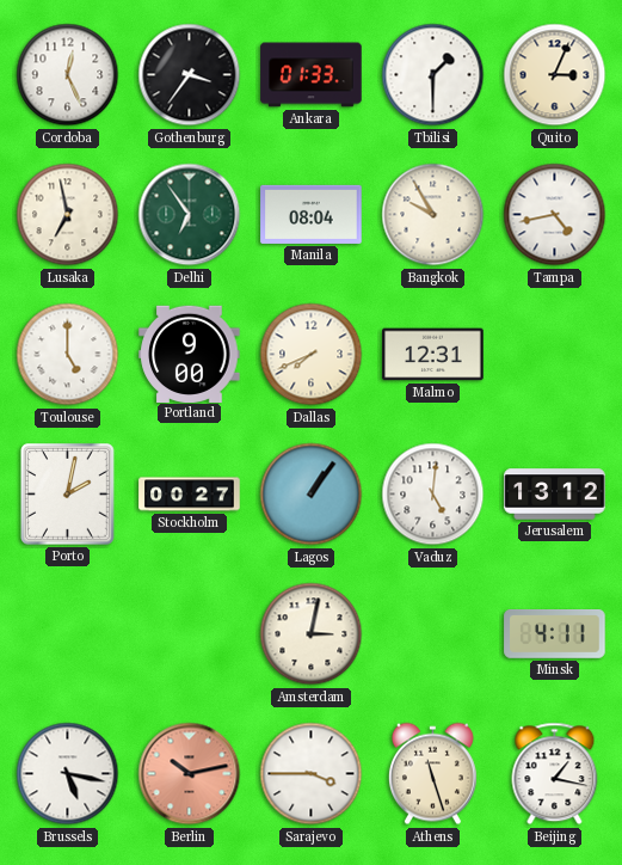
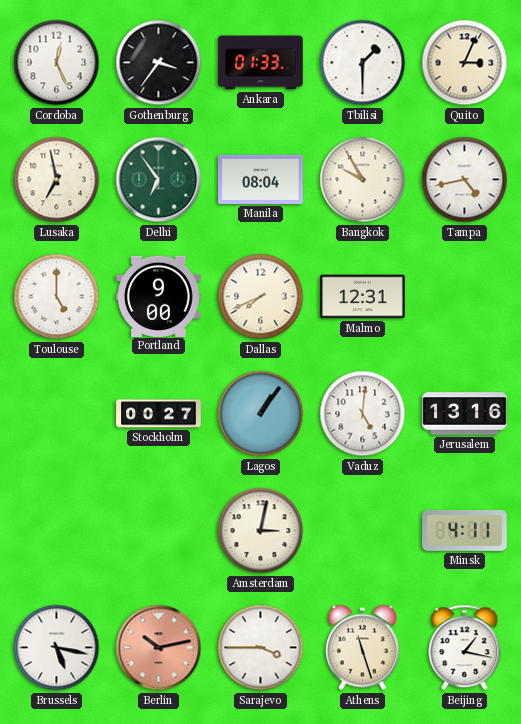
Porto: 2:02 -> none (68, 495)
Jerusalem: 13:12 -> 13:16 (465, 414)
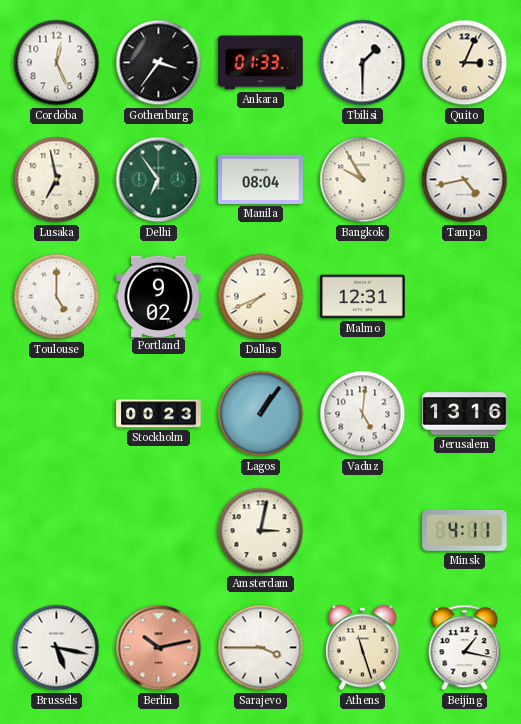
Portland: 9:00 -> 9:02 (159, 296)
Stockholm: 00:27 -> 00:23 (159, 414)
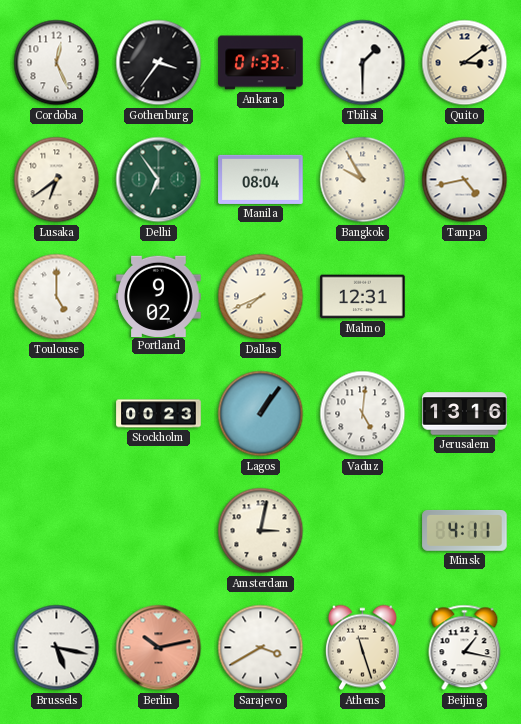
Quito: 3:04 -> 3:09 (465, 63)
Lusaka: 6:58 -> 6:39 (57, 180)
Sarajevo: 3:45 -> 3:40 (261, 648)
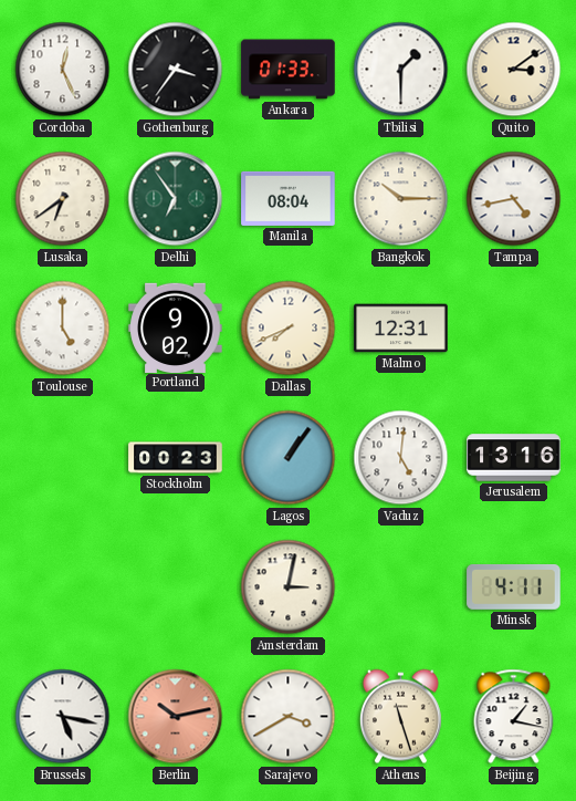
Bangkok: 9:55 -> 10:15 (401, 199)
